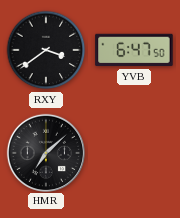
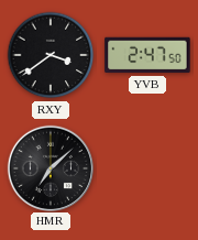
YVB: 6:47 -> 2:47 (147, 55)
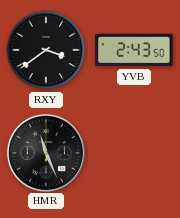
YVB: 2:47 -> 2:43 (134, 50)
HMR: 7:08 -> 11:26 (45, 152)
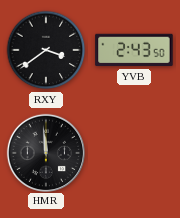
HMR: 11:26 -> 11:59 (45, 152)
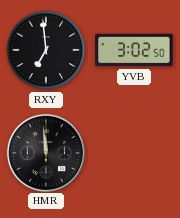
RXY: 3:39 -> 6:59 (46, 50)
YVB: 2:43 -> 3:02 (134, 50)
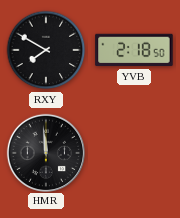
RXY: 6:59 -> 7:50 (46, 50)
YVB: 3:02 -> 2:18 (134, 50)
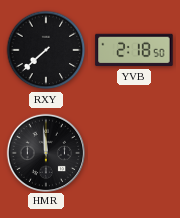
RXY: 7:50 -> 7:38 (46, 50)
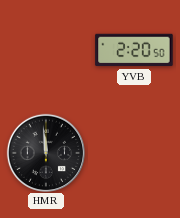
RXY: 7:38 -> none (46, 50)
YVB: 2:18 -> 2:20 (134, 50)
